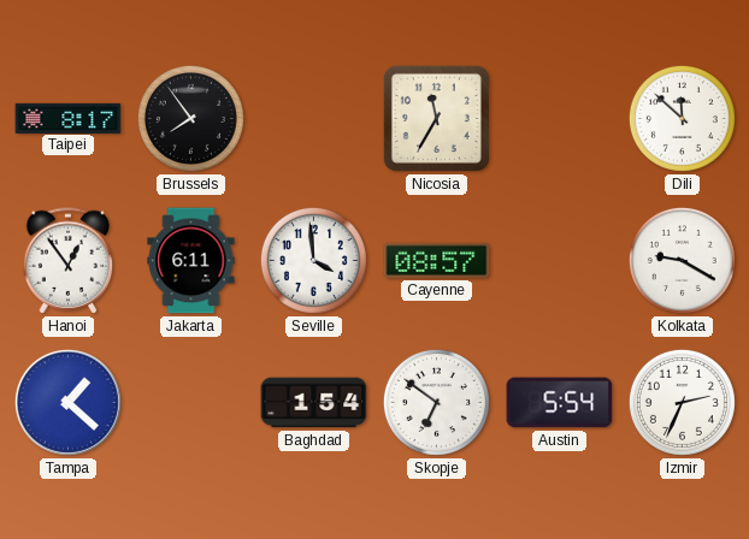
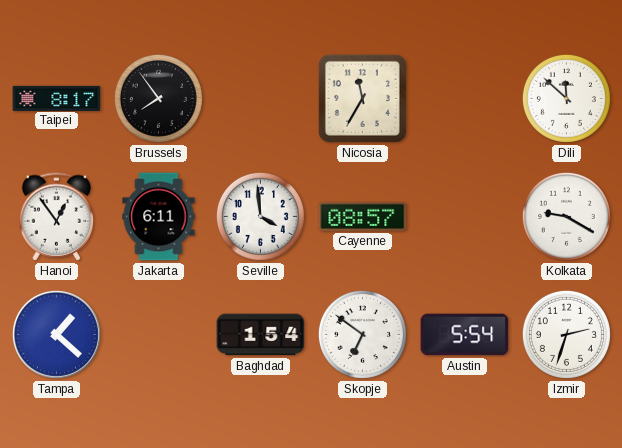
Izmir: 2:34 -> 2:33 (566, 334)
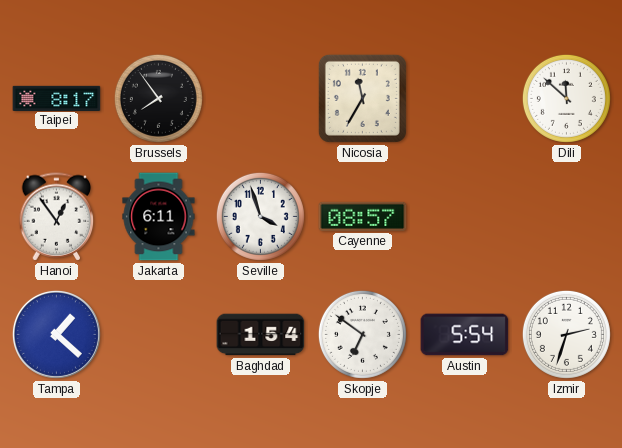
Seville: 3:59 -> 3:57 (260, 216)
Kolkata: 9:20 -> none (566, 216)
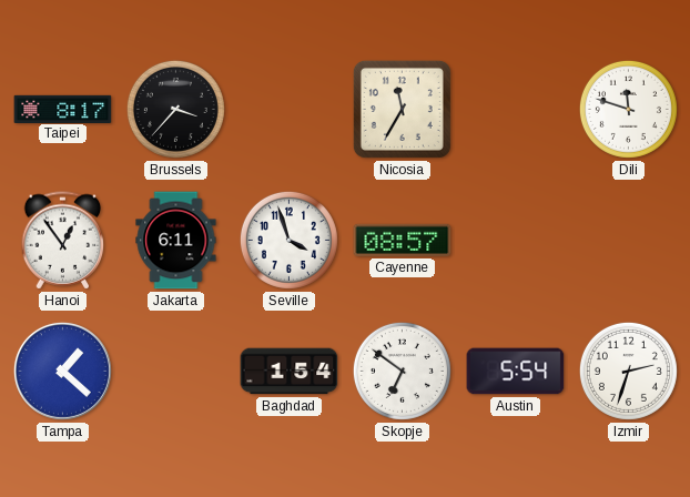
Brussels: 7:54 -> 3:37 (175, 109)
Dili: 11:52 -> 11:48 (628, 109)
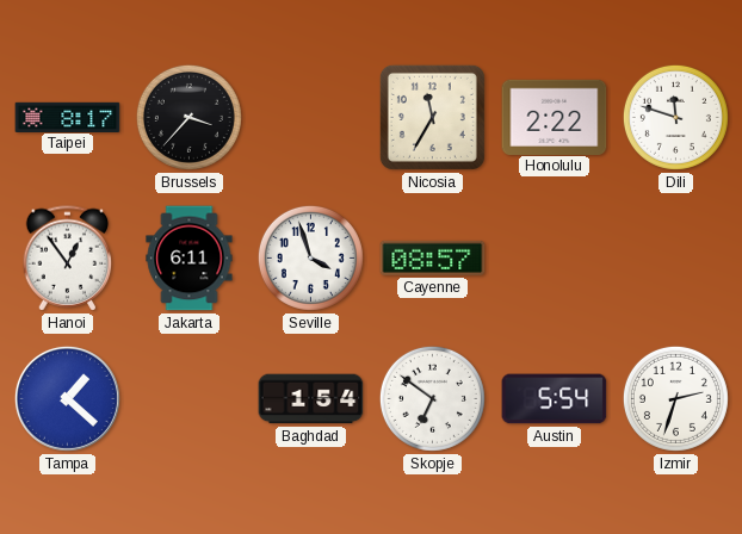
Honolulu: none -> 2:22 (555, 117)
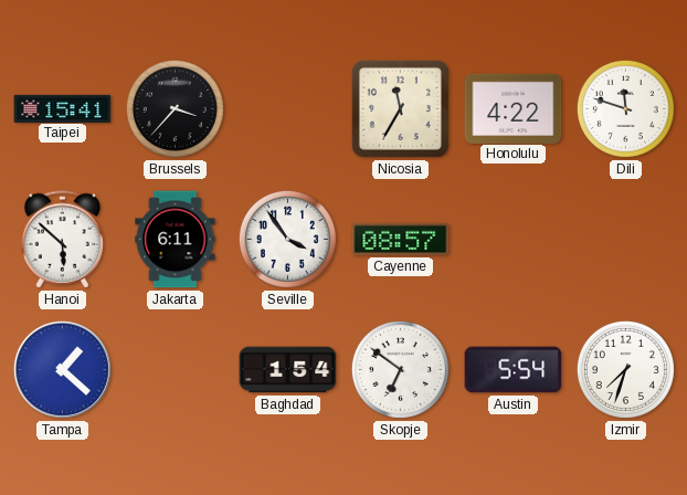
Taipei: 8:17 -> 15:41 (63, 108)
Honolulu: 2:22 -> 4:22 (514, 108)
Hanoi: 12:54 -> 5:52 (63, 240)
Seville: 3:57 -> 3:54 (287, 239)
Izmir: 2:33 -> 7:33 (625, 369)
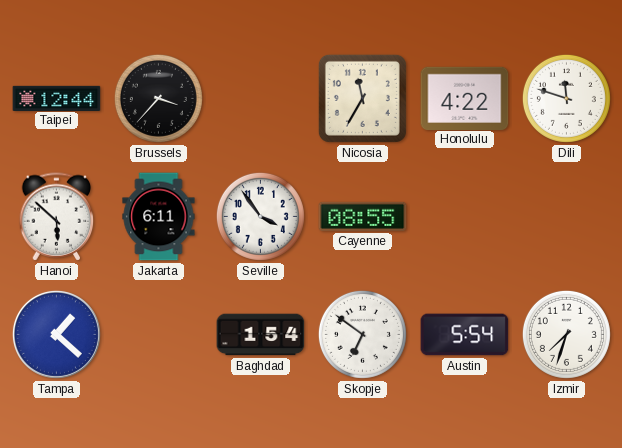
Taipei: 15:41 -> 12:44 (57, 98)
Cayenne: 08:57 -> 08:55 (363, 216)
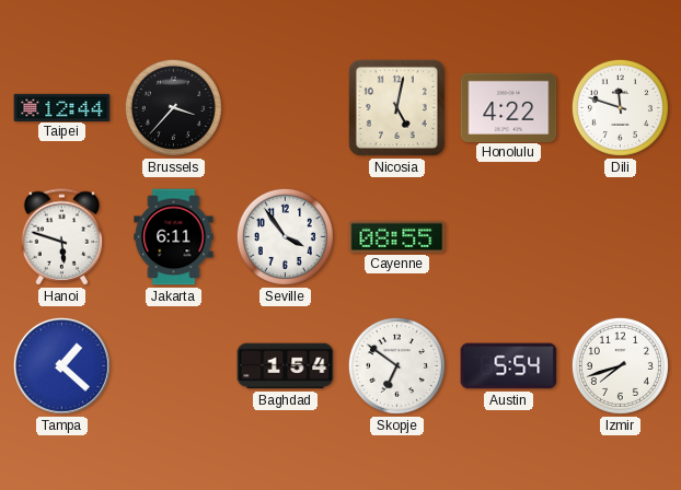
Nicosia: 11:35 -> 5:02 (396, 107)
Hanoi: 5:52 -> 5:48 (62, 237)
Izmir: 7:33 -> 7:42 (620, 365)
